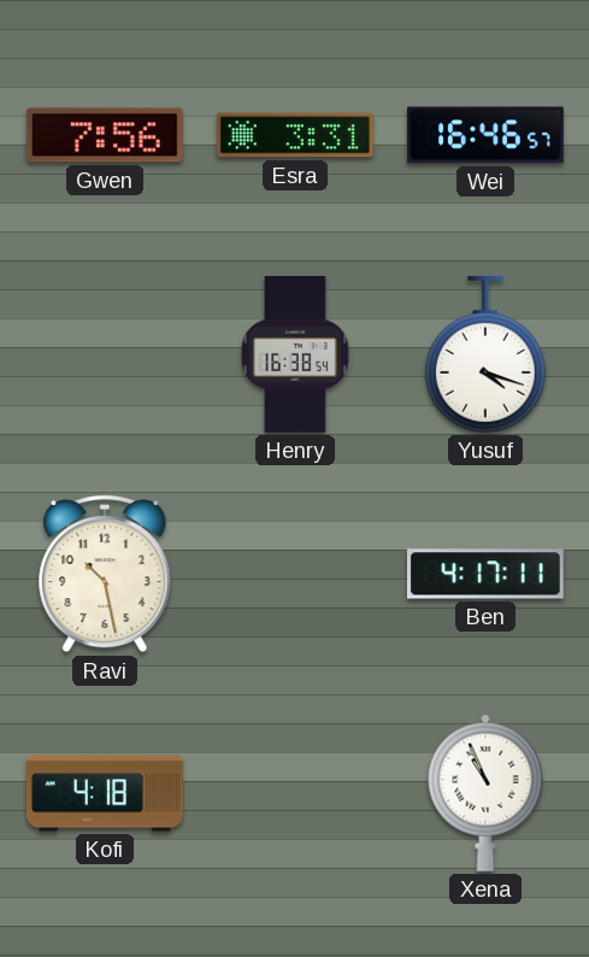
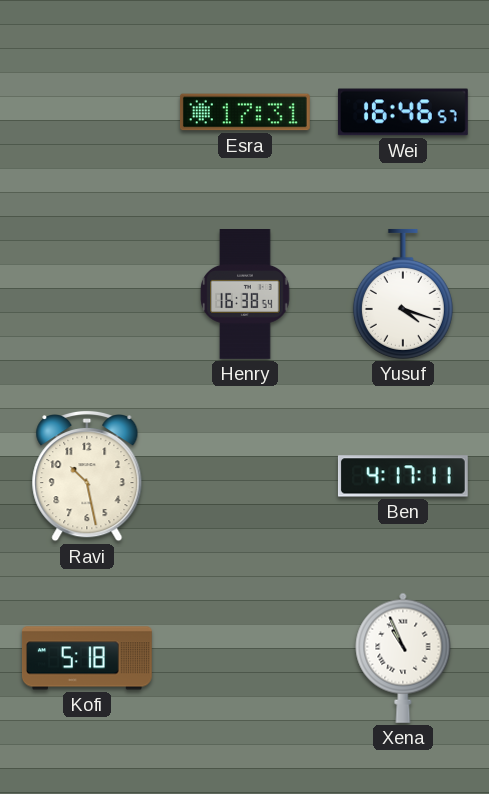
Gwen: 7:56 -> none (105, 135)
Esra: 3:31 -> 17:31 (245, 112)
Kofi: 4:18 -> 5:18 (87, 658)
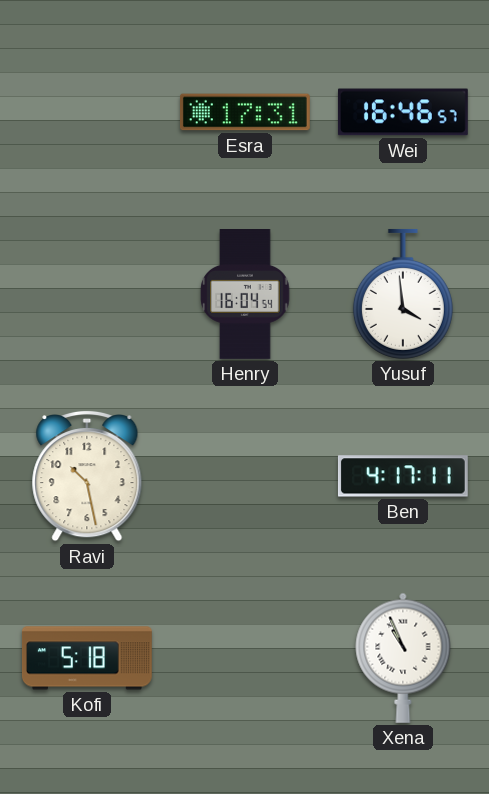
Henry: 16:38 -> 16:04 (245, 295)
Yusuf: 4:18 -> 3:59 (403, 294)
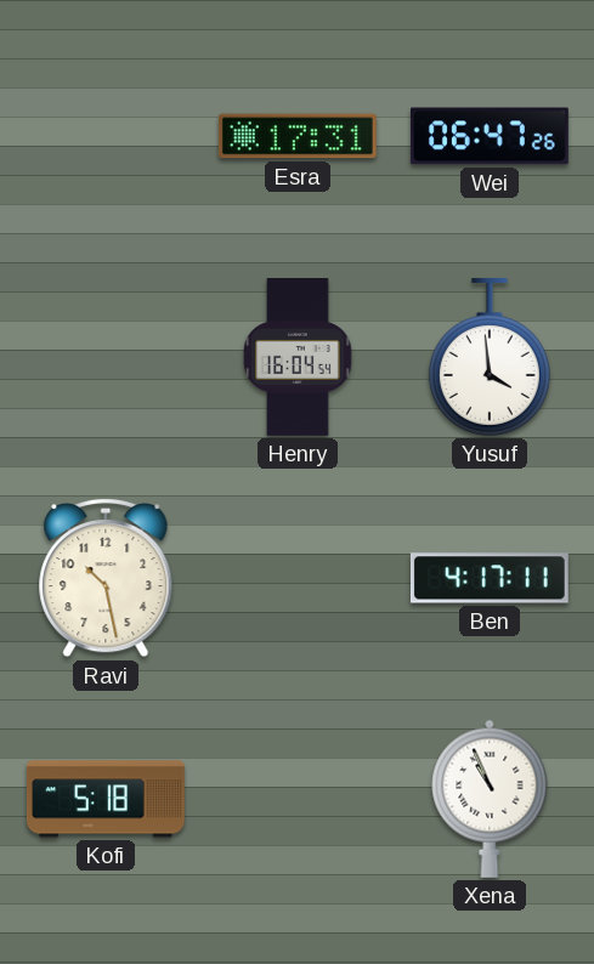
Wei: 16:46 -> 06:47 (490, 136)
